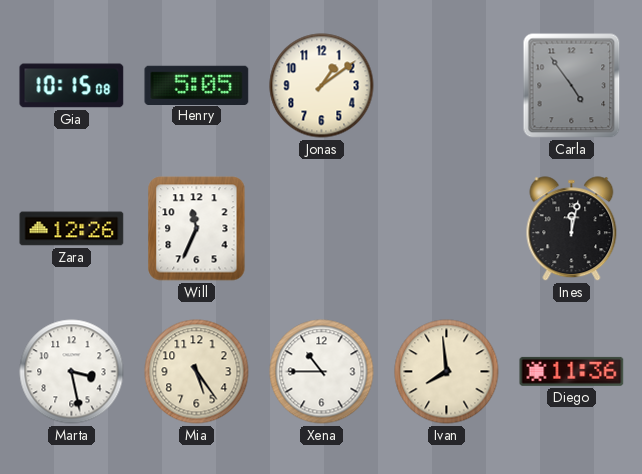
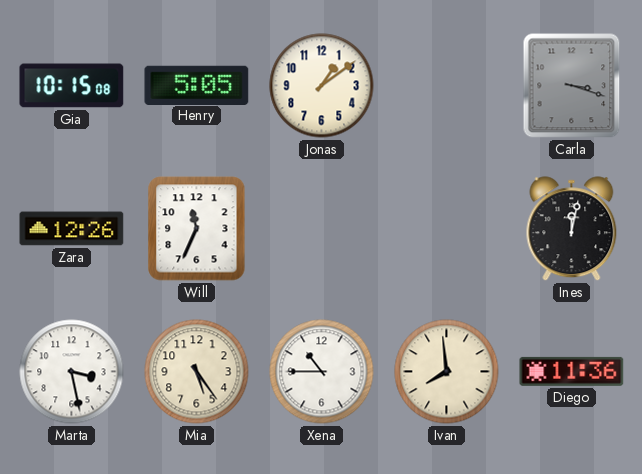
Carla: 4:54 -> 3:18 (572, 86)
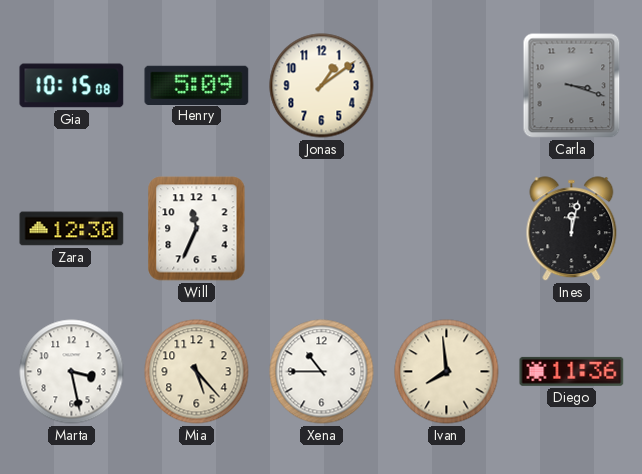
Henry: 5:05 -> 5:09 (197, 85)
Zara: 12:26 -> 12:30 (72, 229)
Mia: 5:24 -> 5:23 (197, 372)
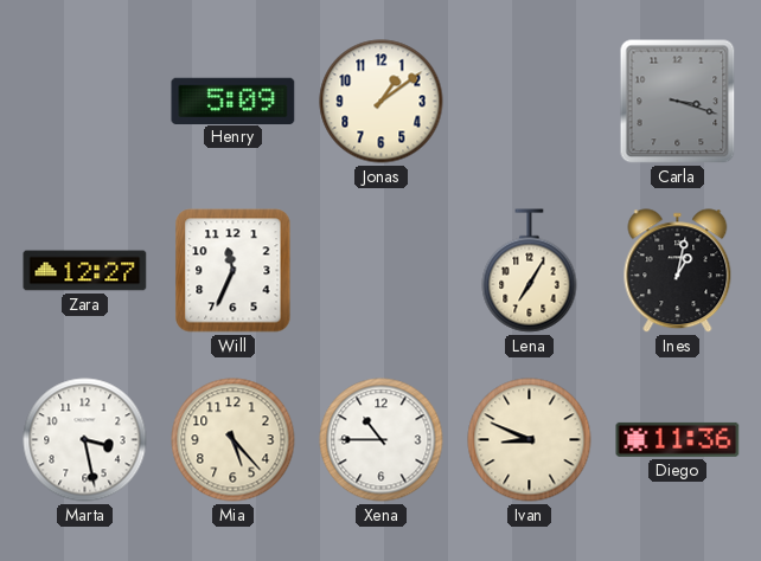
Gia: 10:15 -> none (72, 86)
Zara: 12:30 -> 12:27 (85, 271)
Lena: none -> 7:05 (530, 271)
Ines: 12:02 -> 1:02 (678, 271)
Ivan: 7:59 -> 8:49 (530, 440)
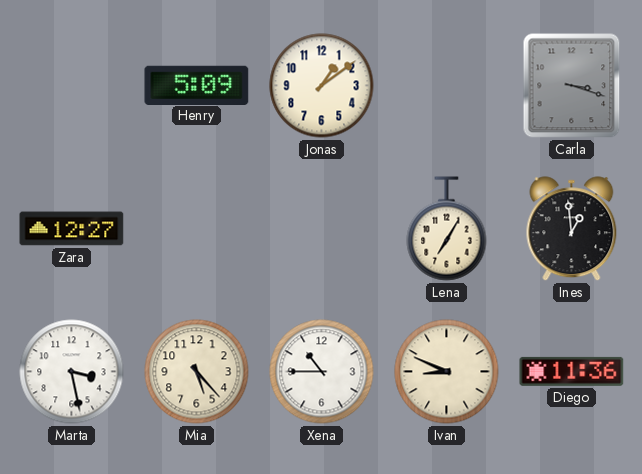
Will: 11:34 -> none (234, 271)
Ines: 1:02 -> 12:59 (572, 229)
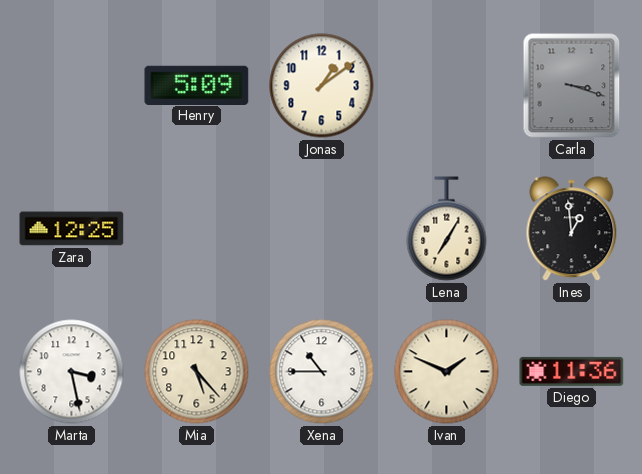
Zara: 12:27 -> 12:25 (72, 229)
Ivan: 8:49 -> 1:49 (447, 372)
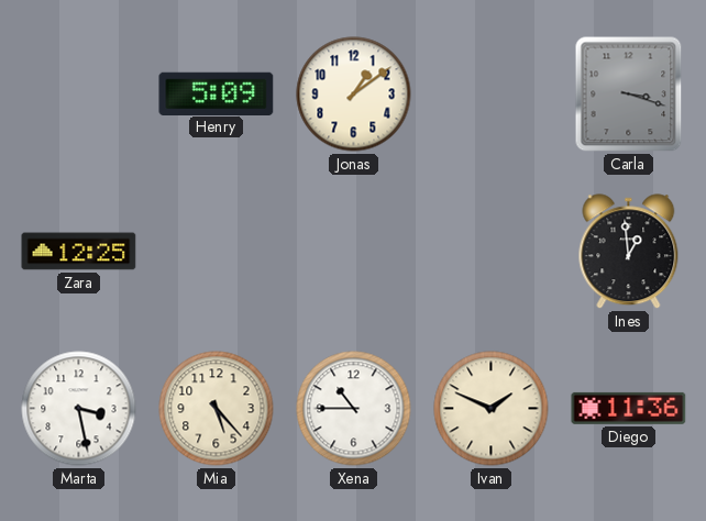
Lena: 7:05 -> none (447, 229)
